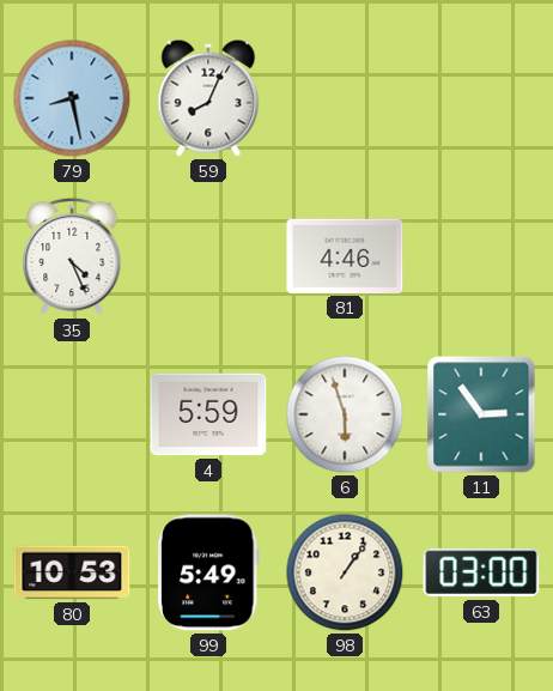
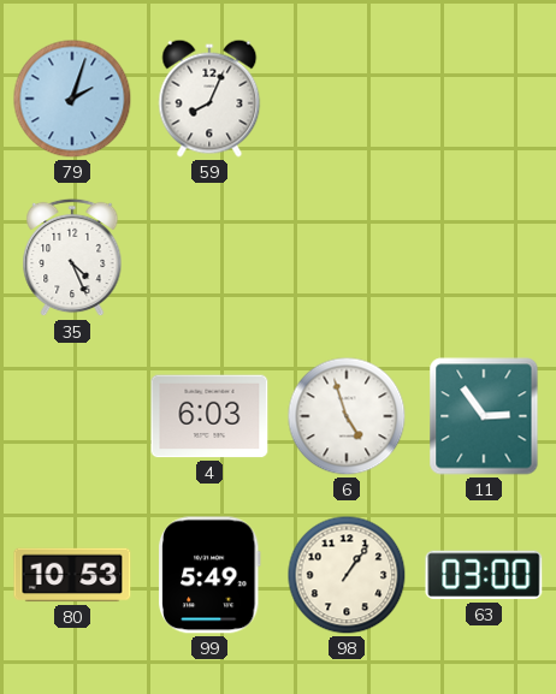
79: 8:28 -> 2:03 (72, 99)
81: 4:46 -> none (345, 256)
4: 5:59 -> 6:03 (209, 416)
6: 5:57 -> 4:57 (347, 416)
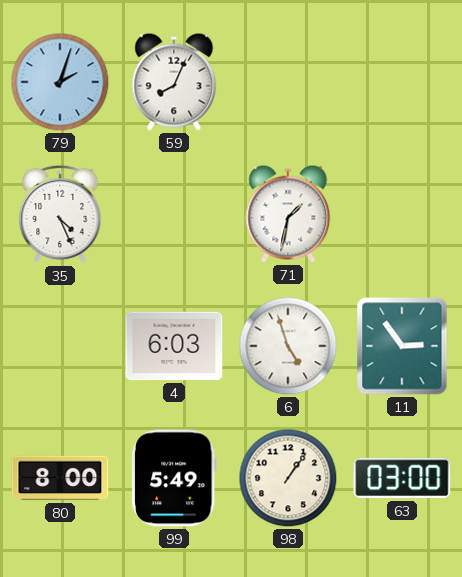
71: none -> 1:32 (288, 214)
80: 10:53 -> 8:00 (60, 478)
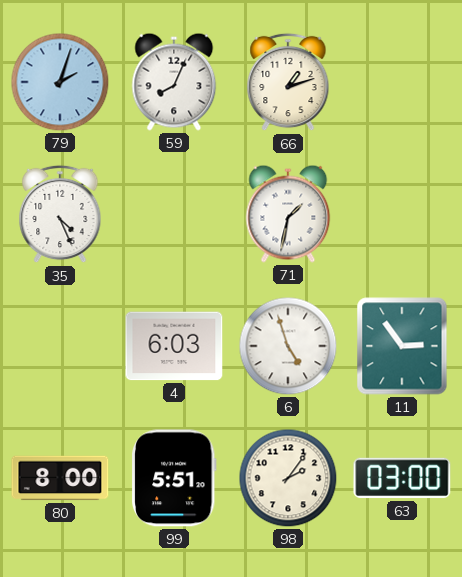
66: none -> 1:12 (288, 82)
99: 5:49 -> 5:51 (175, 478)
98: 1:06 -> 2:06 (288, 478)
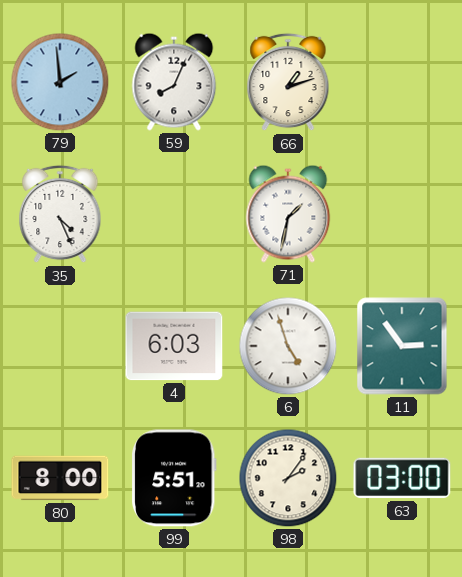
79: 2:03 -> 1:59 (60, 82)
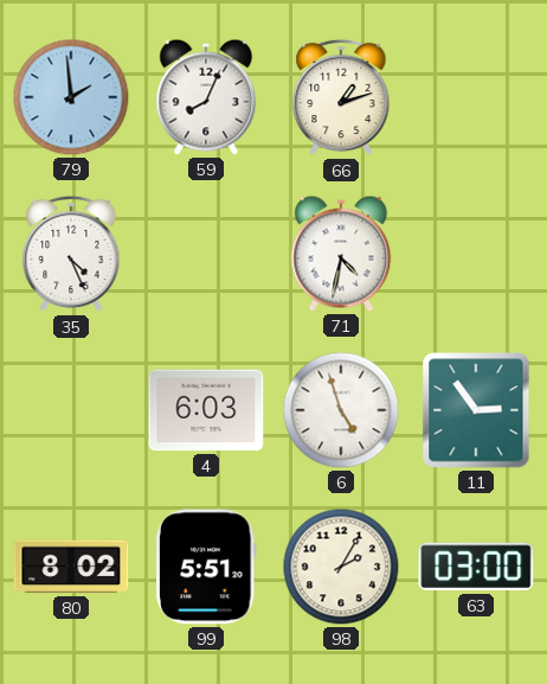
71: 1:32 -> 4:32 (341, 254)
80: 8:00 -> 8:02 (71, 567)
98: 2:06 -> 2:05 (341, 567)
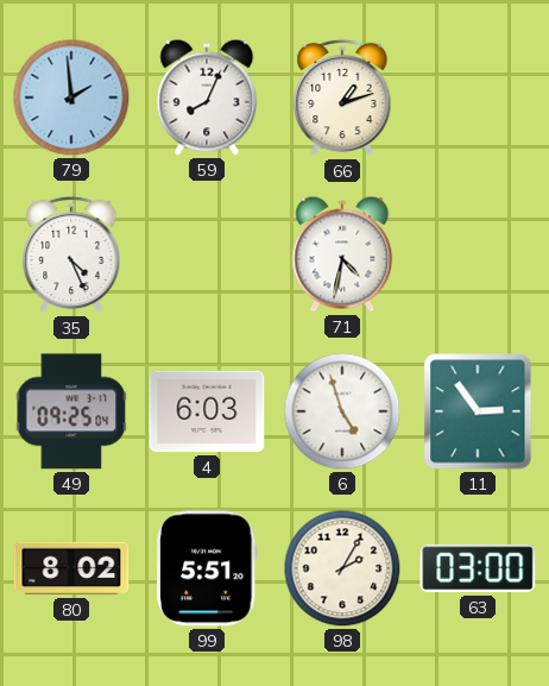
49: none -> 09:25 (71, 411)
